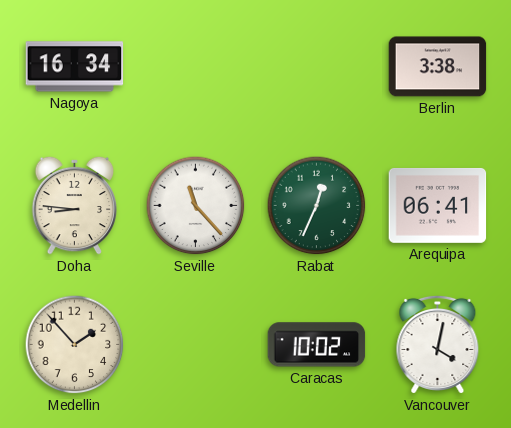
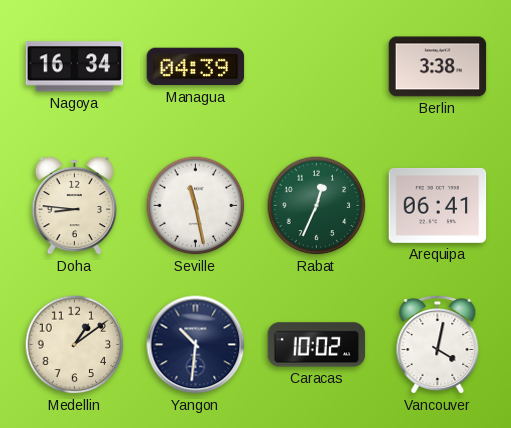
Managua: none -> 04:39 (196, 67)
Seville: 11:23 -> 11:28 (196, 206)
Medellin: 1:53 -> 1:09 (75, 345)
Yangon: none -> 10:31 (196, 345)
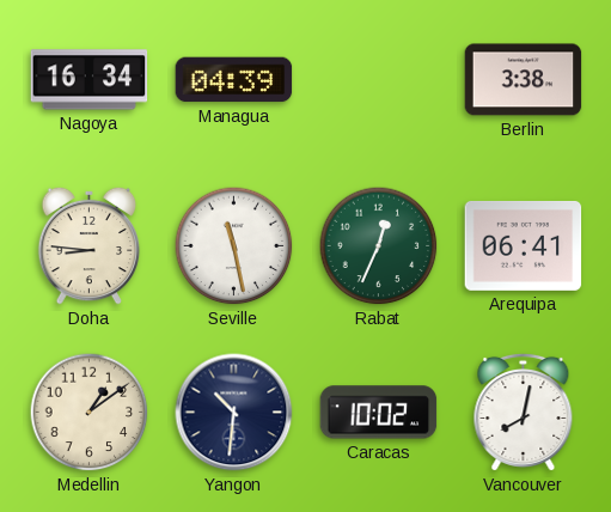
Vancouver: 4:02 -> 8:02 (524, 412)
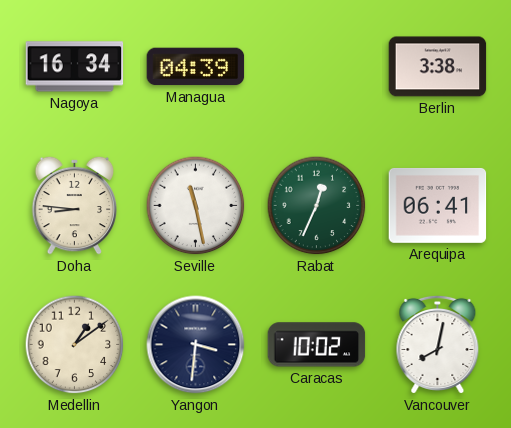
Yangon: 10:31 -> 3:31 (196, 345)
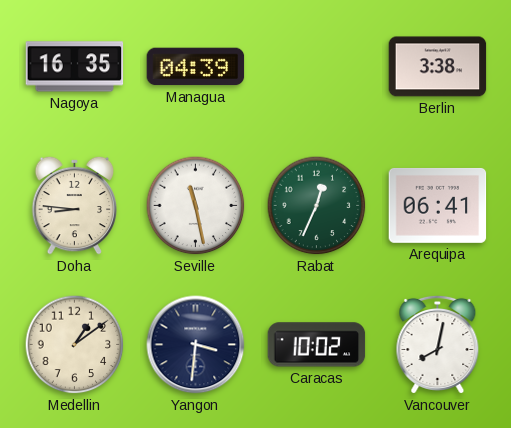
Nagoya: 16:34 -> 16:35 (75, 67)
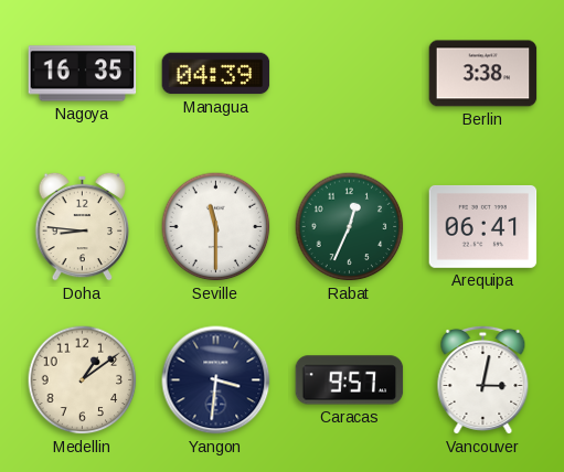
Seville: 11:28 -> 11:30 (216, 227)
Caracas: 10:02 -> 9:57 (350, 380)
Vancouver: 8:02 -> 3:02 (483, 379)
